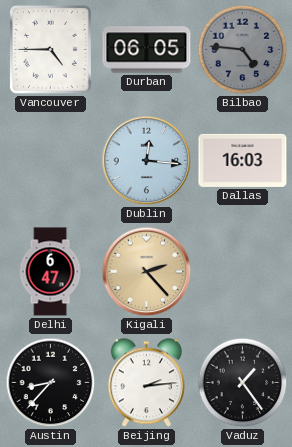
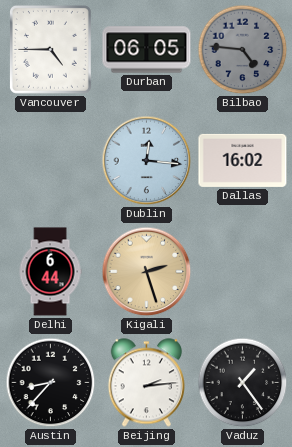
Dallas: 16:03 -> 16:02 (243, 160)
Delhi: 6:47 -> 6:44 (50, 272)
Kigali: 2:23 -> 2:27 (147, 272)
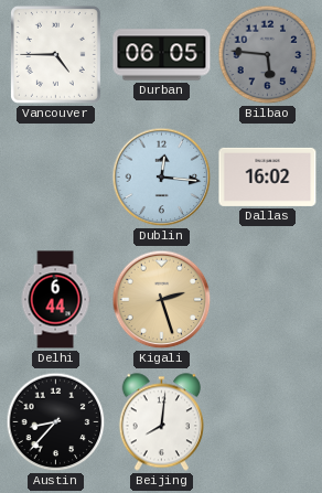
Bilbao: 4:46 -> 5:46 (268, 55)
Beijing: 2:14 -> 8:01 (161, 422)
Vaduz: 1:24 -> none (243, 383)
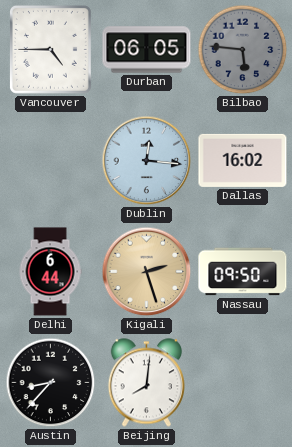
Nassau: none -> 09:50 (243, 272)
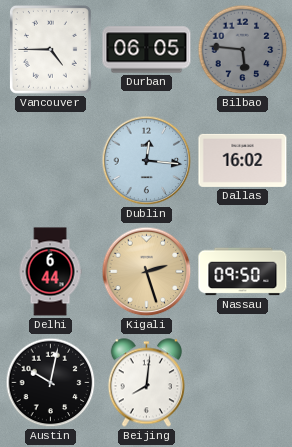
Austin: 8:37 -> 10:02 (51, 383)
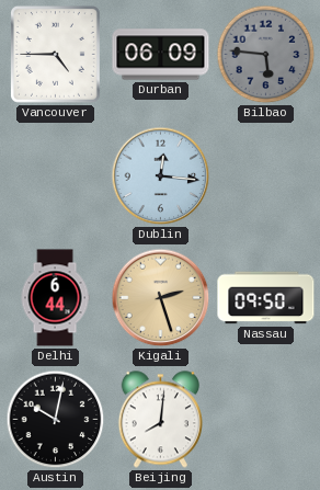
Durban: 06:05 -> 06:09 (161, 55)
Dallas: 16:02 -> none (243, 160)
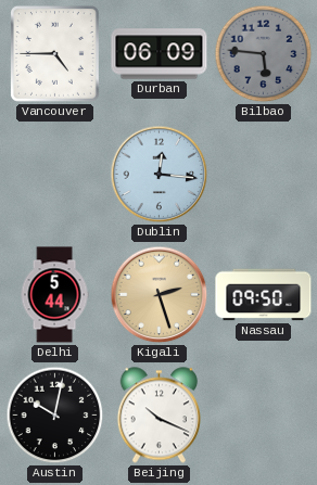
Delhi: 6:44 -> 5:44 (54, 295)
Beijing: 8:01 -> 10:19 (158, 416)
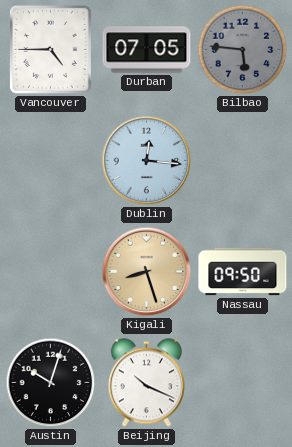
Durban: 06:09 -> 07:05 (147, 50)
Delhi: 5:44 -> none (54, 295)
Kigali: 2:27 -> 8:27 (147, 272)
Austin: 10:02 -> 10:03 (51, 383)
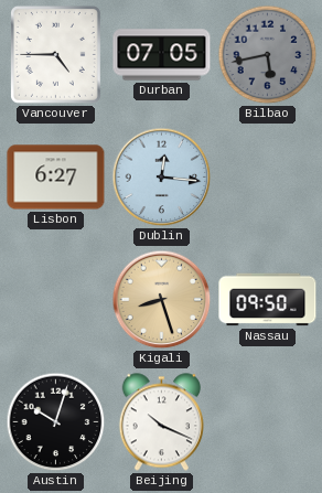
Bilbao: 5:46 -> 5:43 (268, 55)
Lisbon: none -> 6:27 (56, 178)
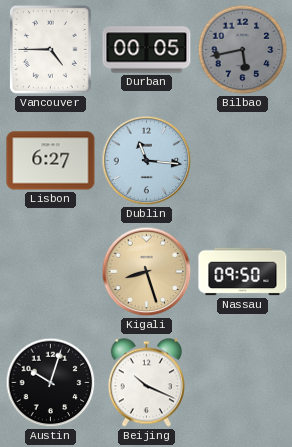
Durban: 07:05 -> 00:05 (147, 50)
Dublin: 12:16 -> 11:16 (147, 161)
